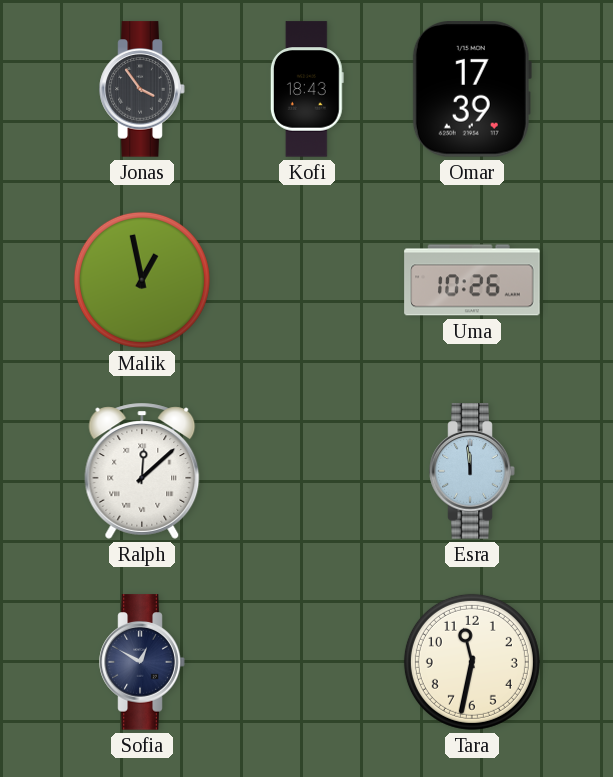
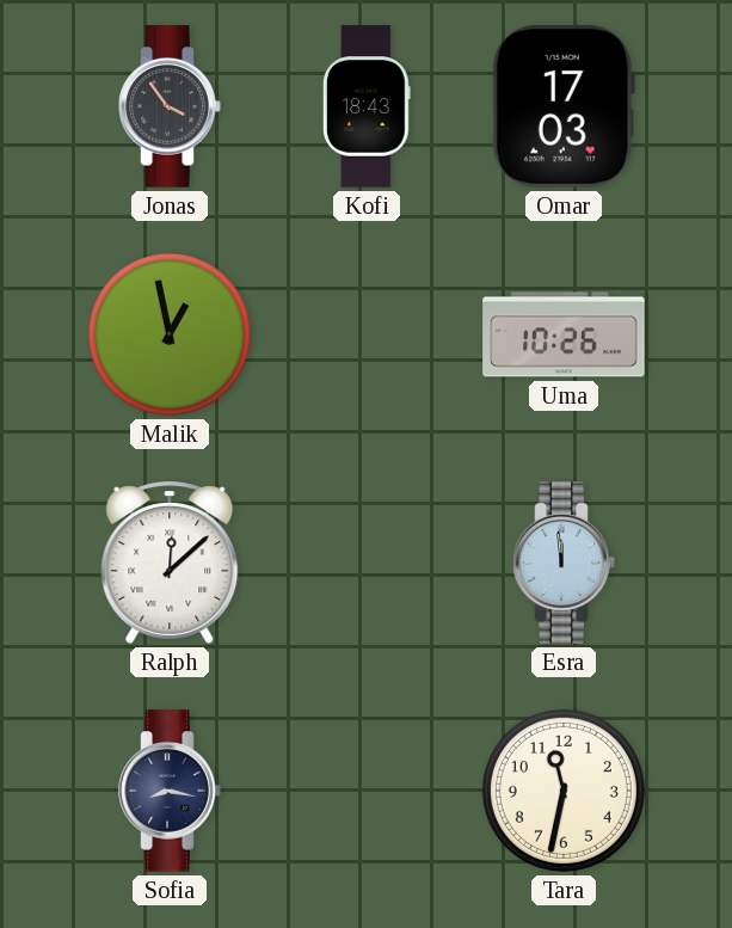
Omar: 17:39 -> 17:03 (564, 106)
Sofia: 12:50 -> 8:17 (170, 791)
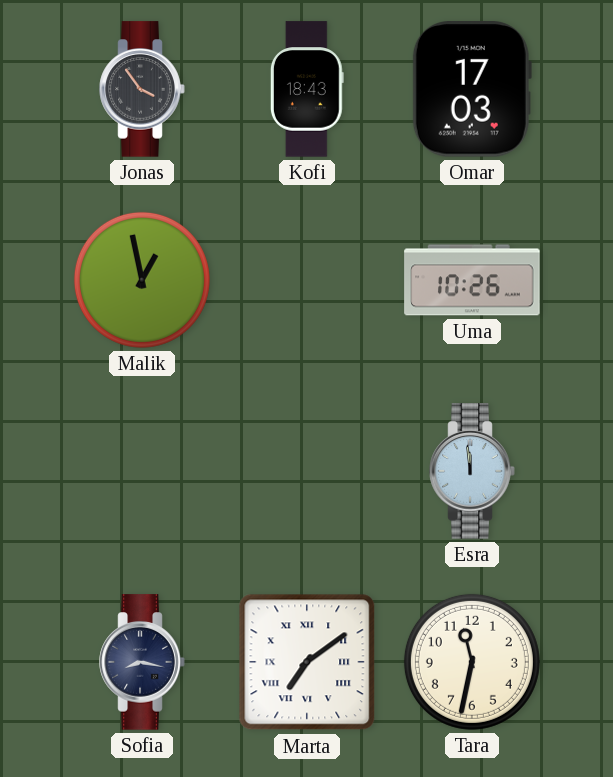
Ralph: 12:08 -> none (170, 563)
Marta: none -> 7:09 (307, 662)
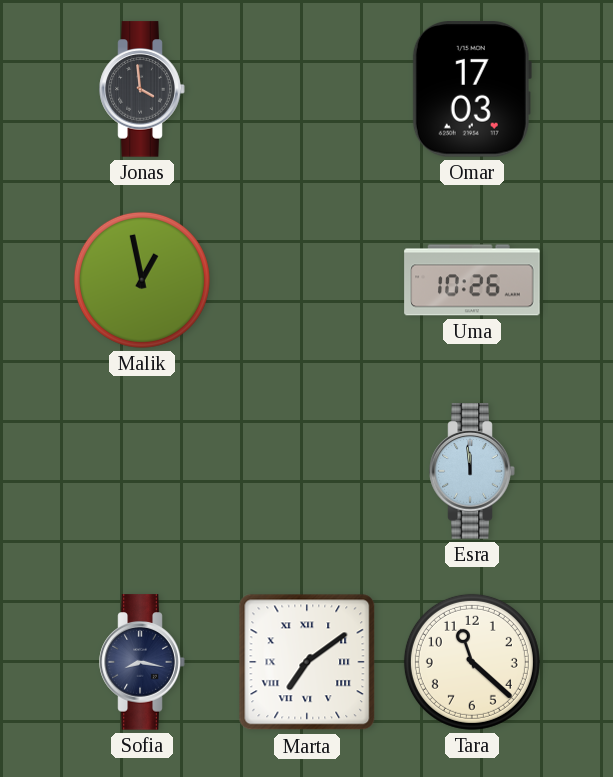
Jonas: 3:54 -> 3:59 (142, 89)
Kofi: 18:43 -> none (307, 89)
Tara: 11:32 -> 11:22 (472, 662)
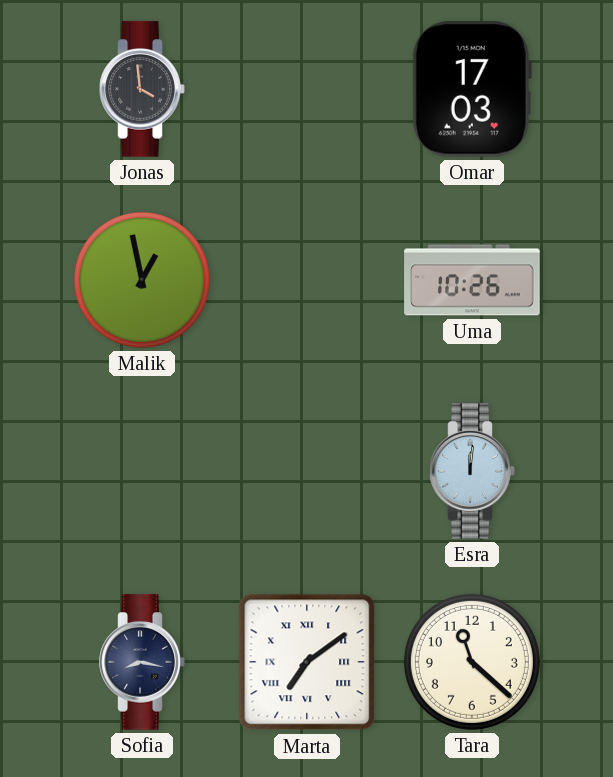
Esra: 11:59 -> 12:01 (472, 471)
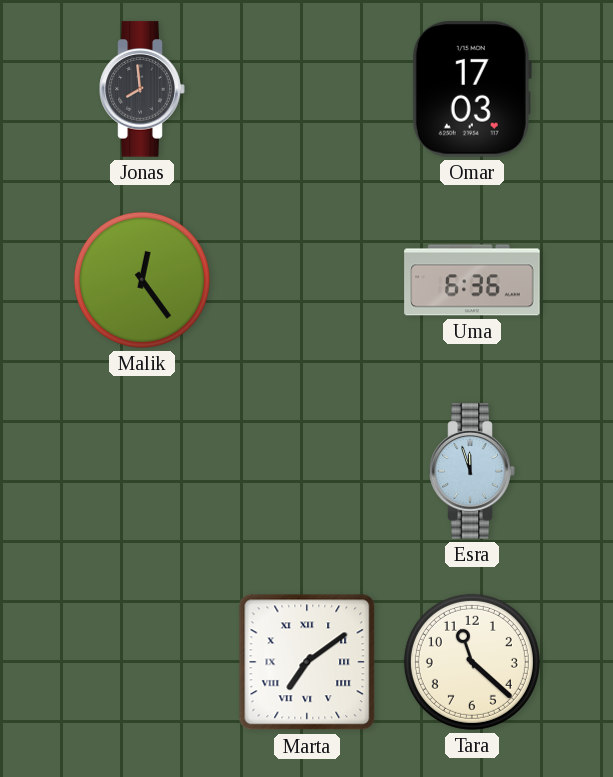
Jonas: 3:59 -> 7:59 (142, 89)
Malik: 12:58 -> 12:24 (142, 280)
Uma: 10:26 -> 6:36 (472, 280)
Esra: 12:01 -> 11:57 (472, 471)
Sofia: 8:17 -> none (142, 662)
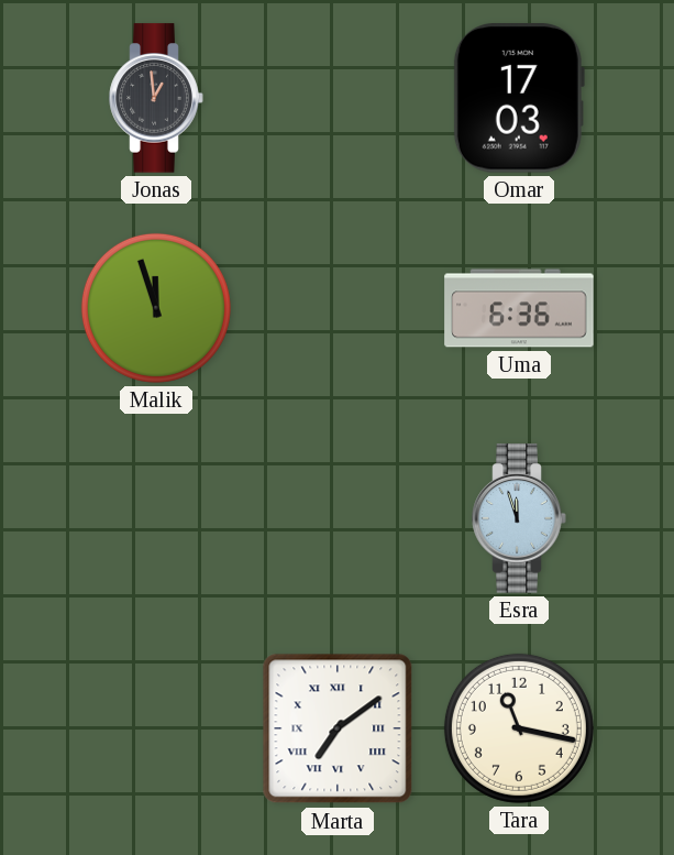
Jonas: 7:59 -> 12:59 (156, 98)
Malik: 12:24 -> 11:57 (156, 308)
Tara: 11:22 -> 11:17 (519, 728)
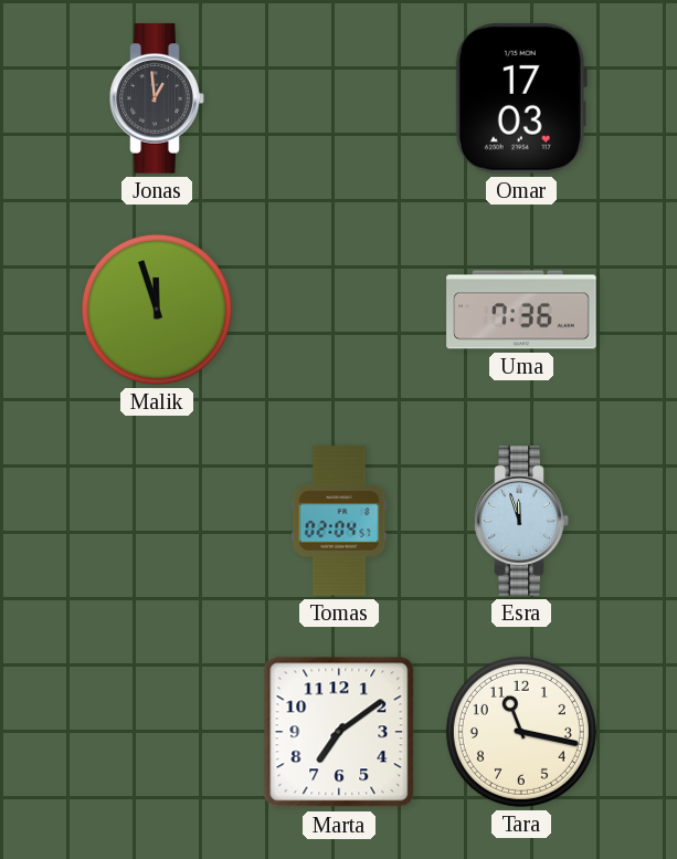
Uma: 6:36 -> 7:36 (521, 310)
Tomas: none -> 02:04 (339, 521)
Marta numerals: Roman -> Arabic (339, 732)
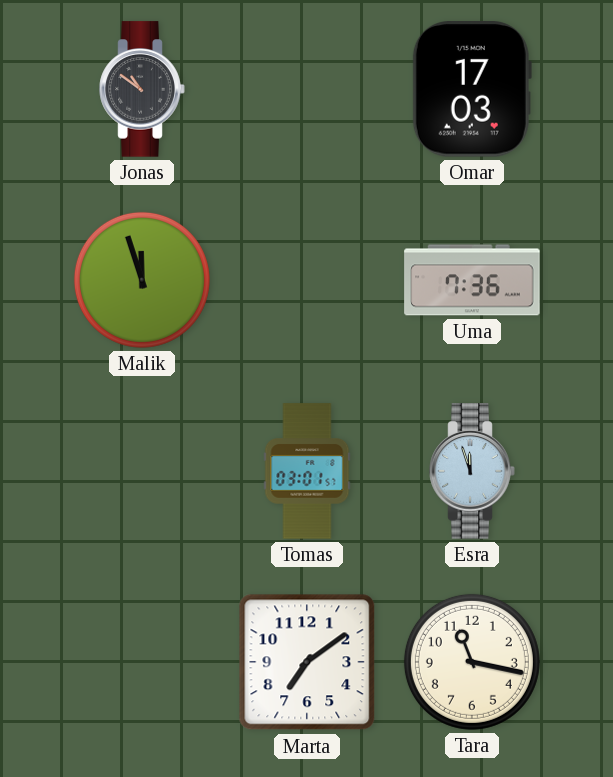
Jonas: 12:59 -> 10:51 (142, 89)
Tomas: 02:04 -> 03:01 (307, 471)
